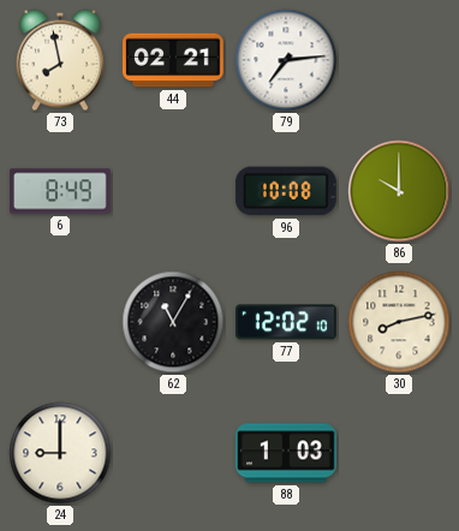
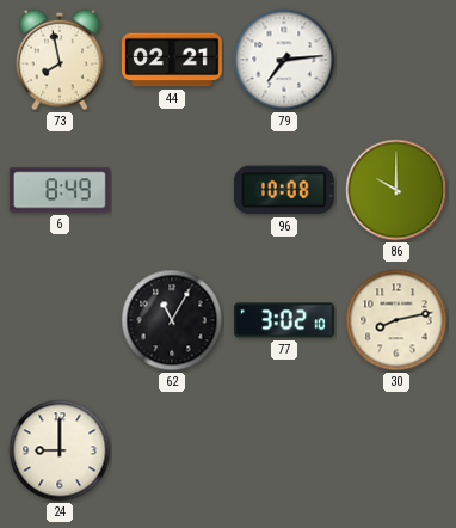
77: 12:02 -> 3:02 (284, 320)
88: 1:03 -> none (287, 453)
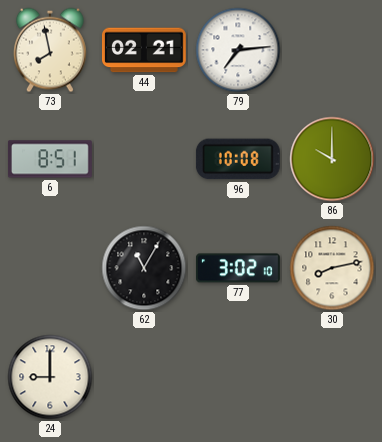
6: 8:49 -> 8:51 (50, 159)
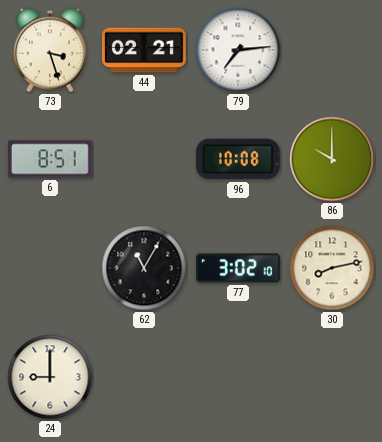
73: 7:58 -> 3:27 (50, 50)
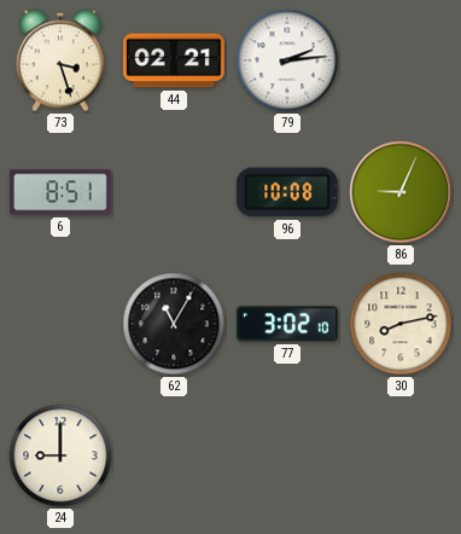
79: 7:14 -> 2:14 (287, 60)
86: 10:00 -> 9:04 (401, 192)
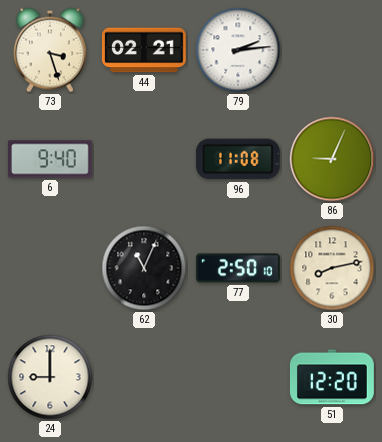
6: 8:51 -> 9:40 (50, 159)
96: 10:08 -> 11:08 (238, 159)
62: 11:05 -> 11:04 (144, 268)
77: 3:02 -> 2:50 (238, 268)
51: none -> 12:20 (332, 377)
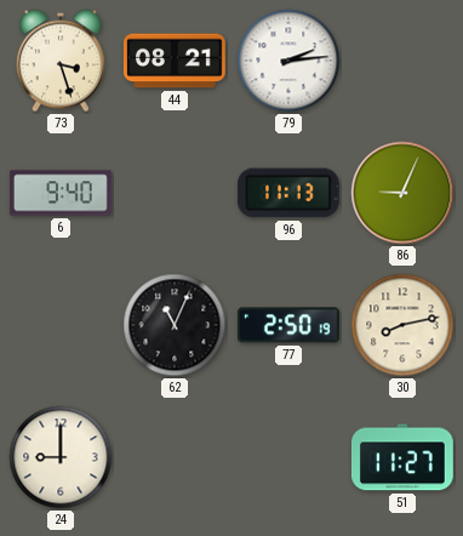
44: 02:21 -> 08:21 (176, 61)
96: 11:08 -> 11:13 (288, 193)
77: 2:50:10 -> 2:50:19 (288, 325)
51: 12:20 -> 11:27 (402, 457)
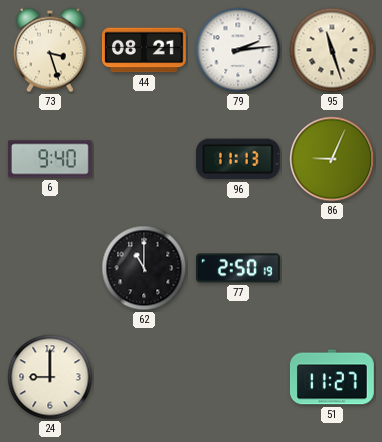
95: none -> 11:27 (332, 50)
62: 11:04 -> 11:00 (144, 268)
30: 8:13 -> none (402, 325)
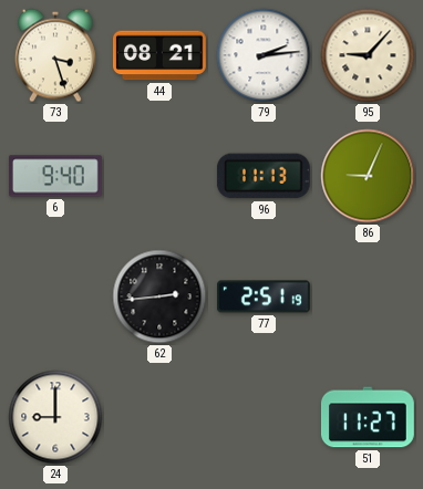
95: 11:27 -> 9:07 (368, 55)
62: 11:00 -> 2:44 (159, 296)
77: 2:50 -> 2:51 (264, 296)
